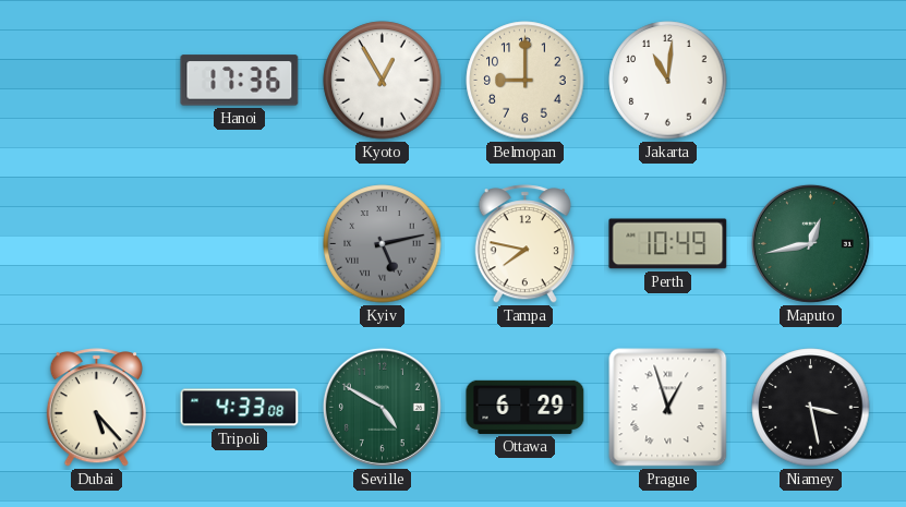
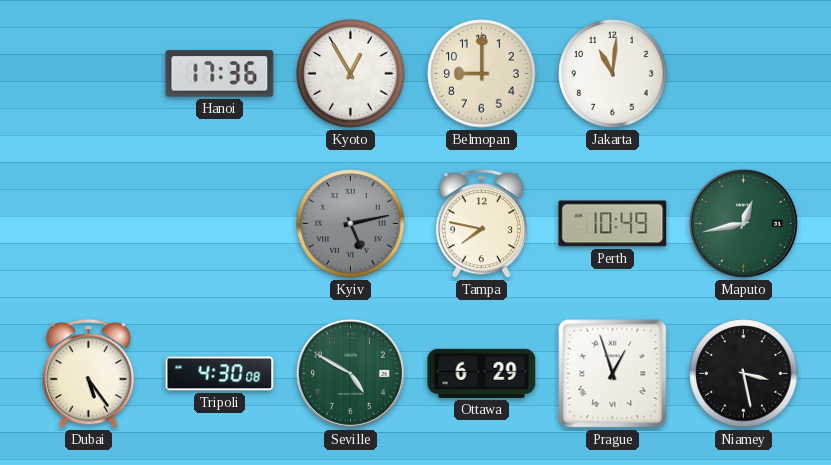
Dubai: 5:23 -> 5:24 (88, 374)
Tripoli: 4:33 -> 4:30 (220, 374)
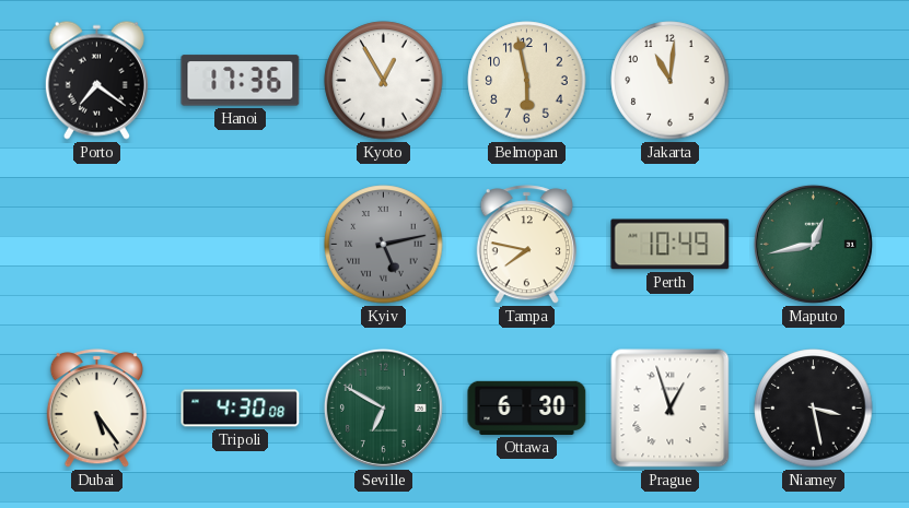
Porto: none -> 7:21 (96, 80)
Belmopan: 9:00 -> 5:58 (527, 81)
Seville: 4:50 -> 6:50 (383, 407)
Ottawa: 6:29 -> 6:30 (527, 407)
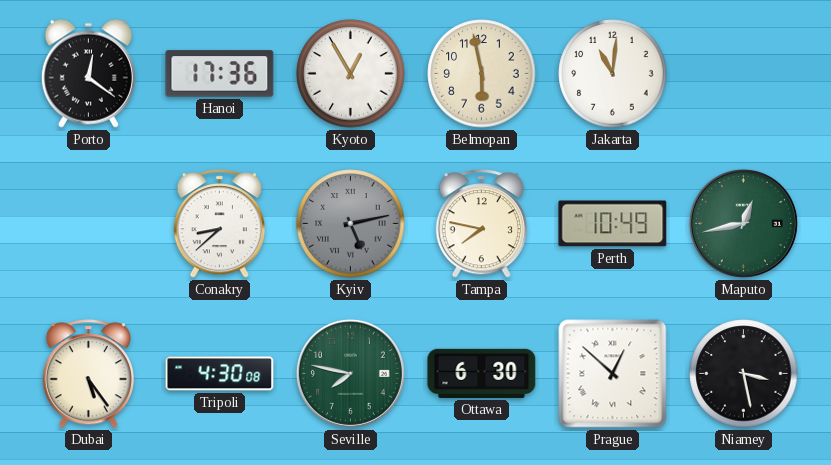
Porto: 7:21 -> 12:21 (88, 73)
Conakry: none -> 8:38 (219, 224)
Seville: 6:50 -> 7:47 (350, 373)
Prague: 12:57 -> 12:52 (613, 374)
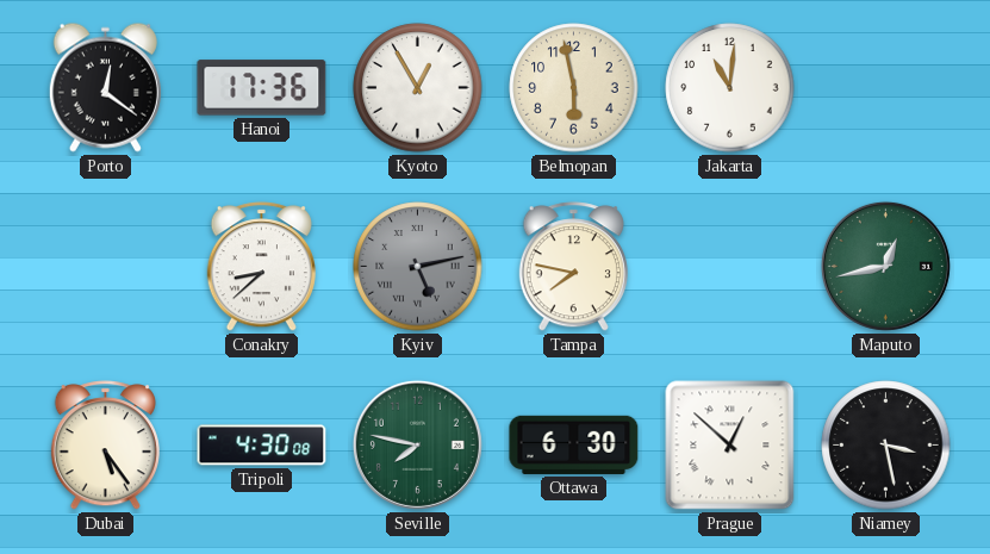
Perth: 10:49 -> none (613, 224)
